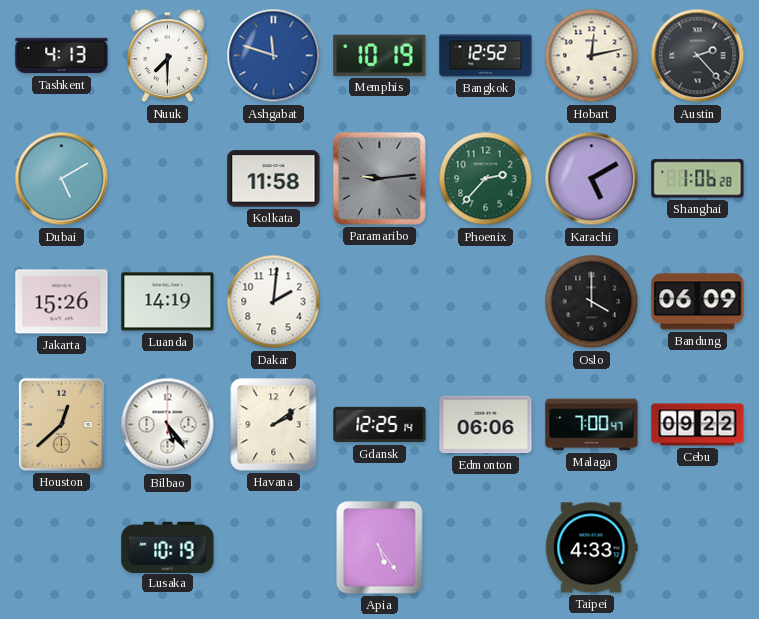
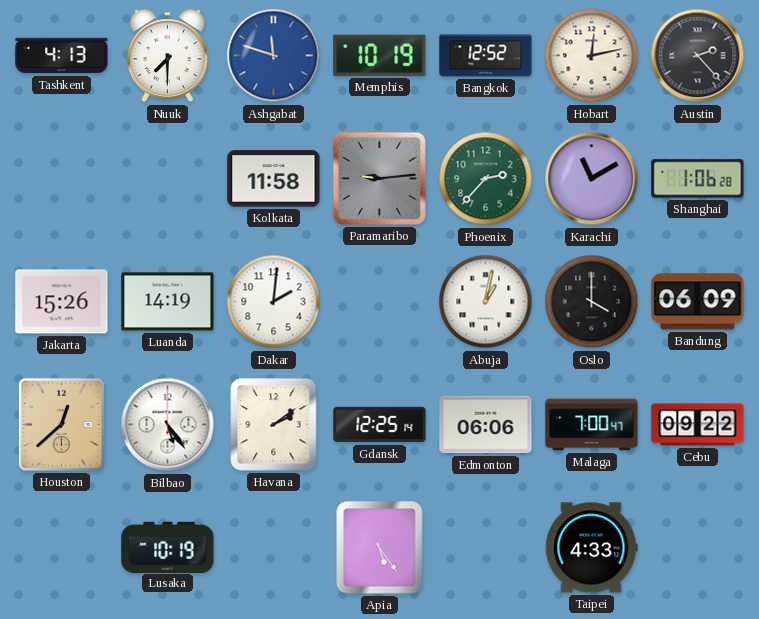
Dubai: 5:10 -> none (62, 179)
Karachi: 5:10 -> 11:10 (592, 179)
Abuja: none -> 1:02 (486, 302)
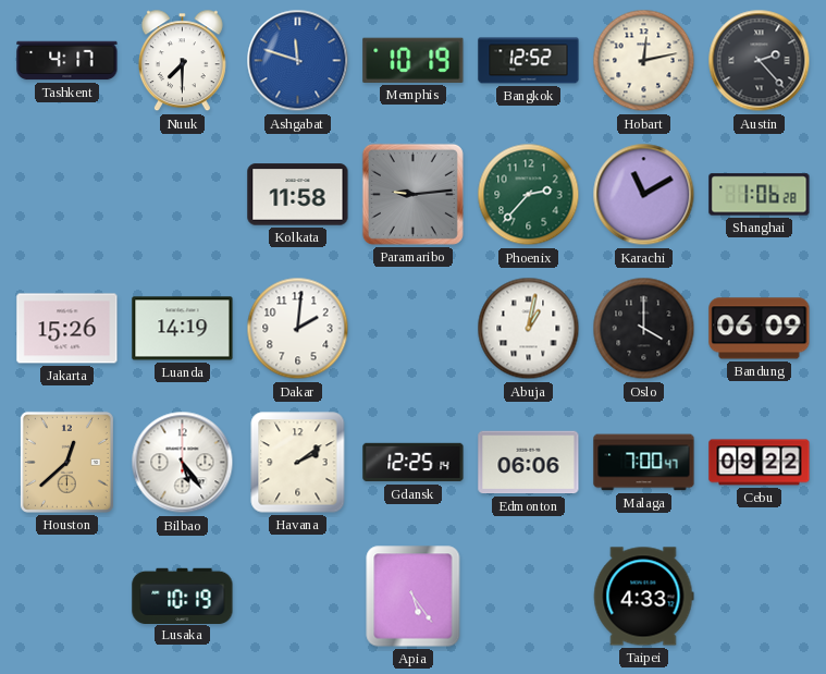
Tashkent: 4:13 -> 4:17 (67, 61)
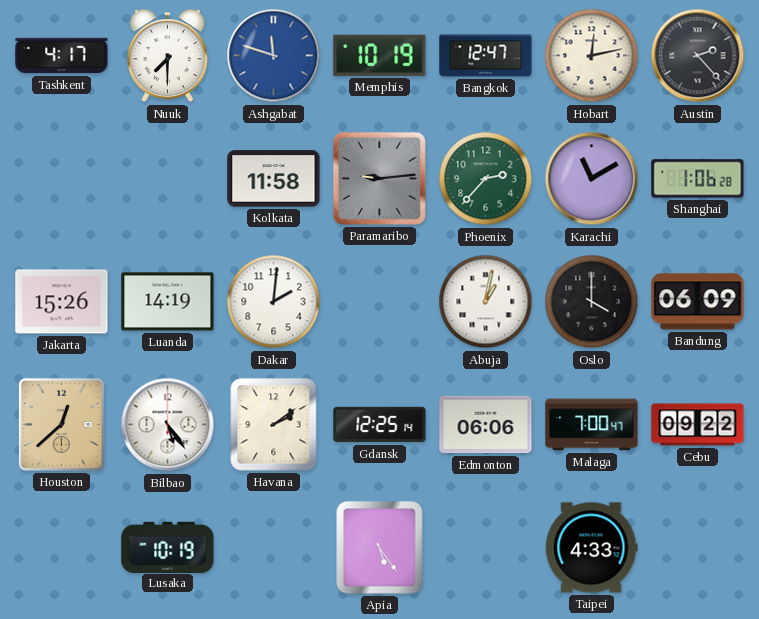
Bangkok: 12:52 -> 12:47 (486, 56)
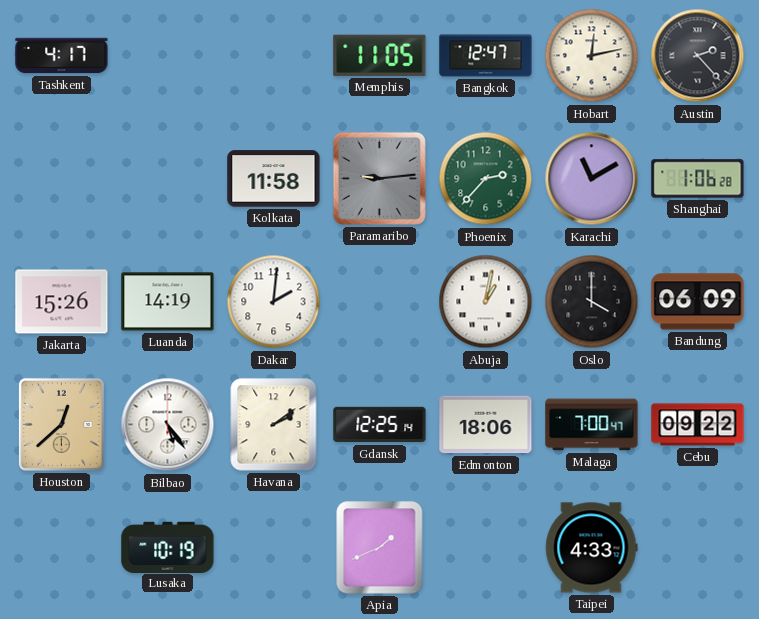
Nuuk: 7:30 -> none (167, 56)
Ashgabat: 11:48 -> none (274, 56)
Memphis: 10:19 -> 11:05 (380, 55)
Edmonton: 06:06 -> 18:06 (486, 425)
Apia: 5:24 -> 1:41 (380, 548)
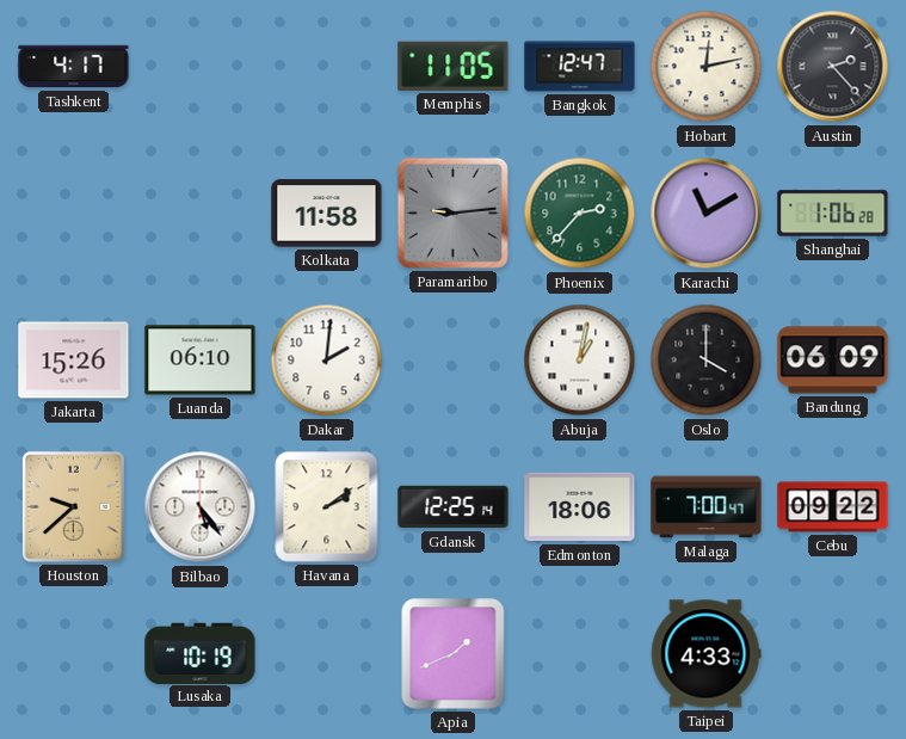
Luanda: 14:19 -> 06:10 (201, 361)
Houston: 12:38 -> 9:38 (73, 506)
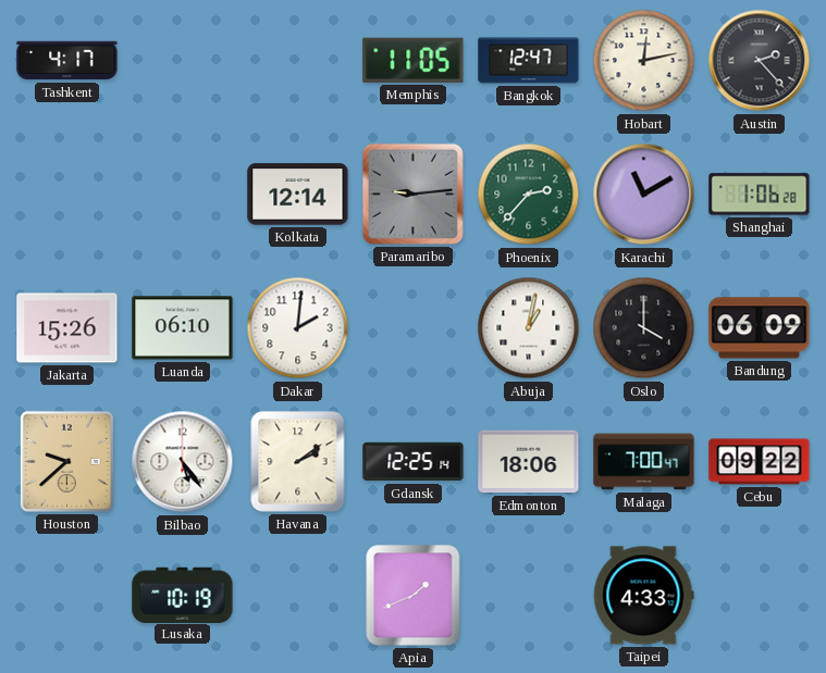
Kolkata: 11:58 -> 12:14 (298, 195)
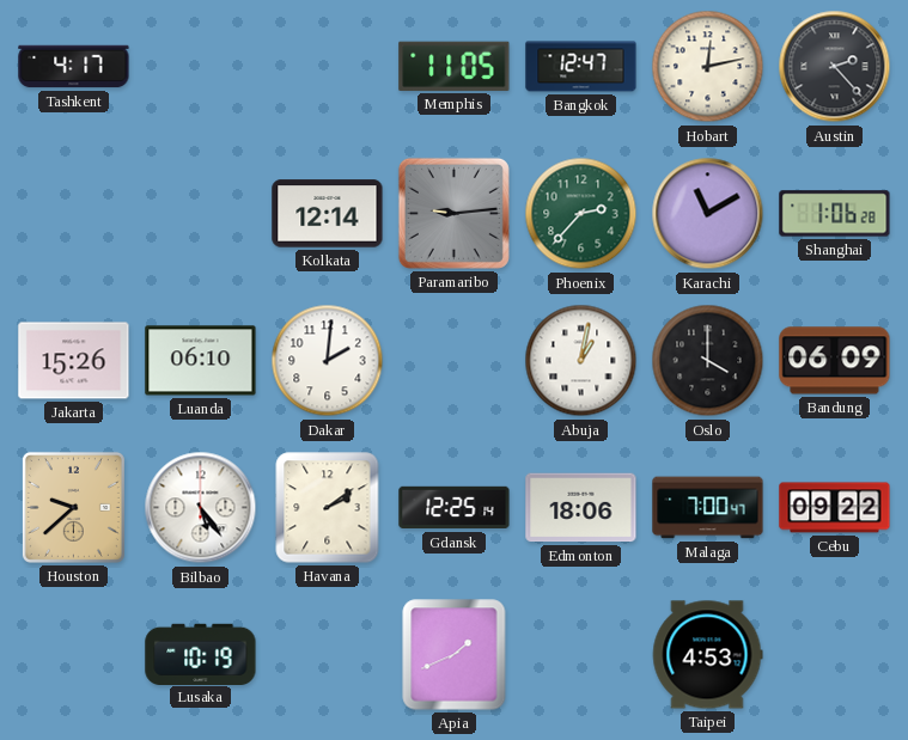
Taipei: 4:33 -> 4:53 (707, 655)
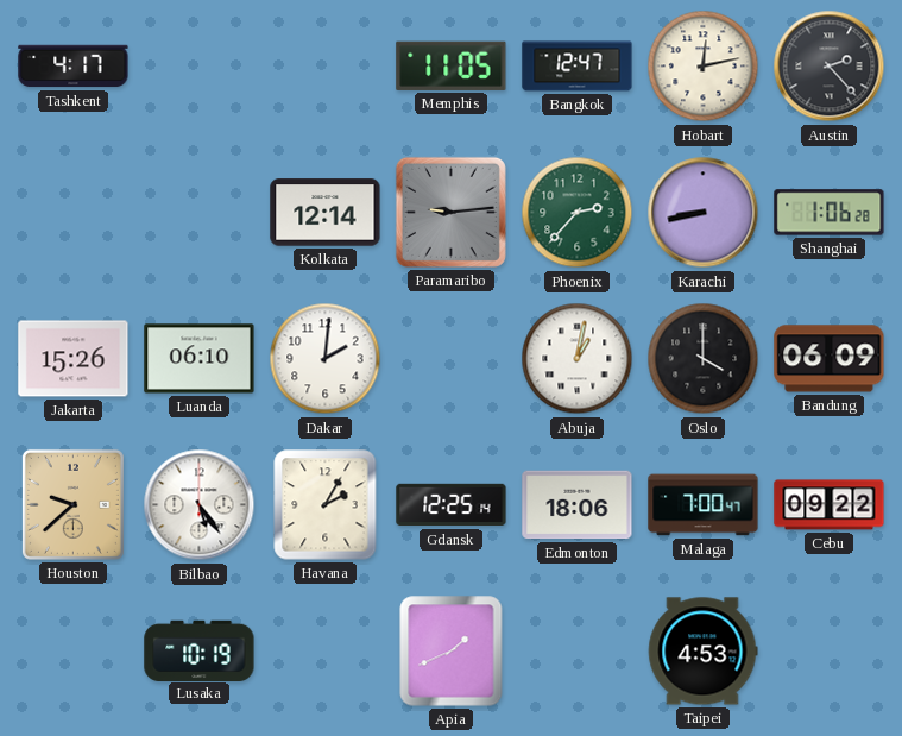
Karachi: 11:10 -> 8:43 (704, 213)
Havana: 2:09 -> 2:05 (326, 505)
